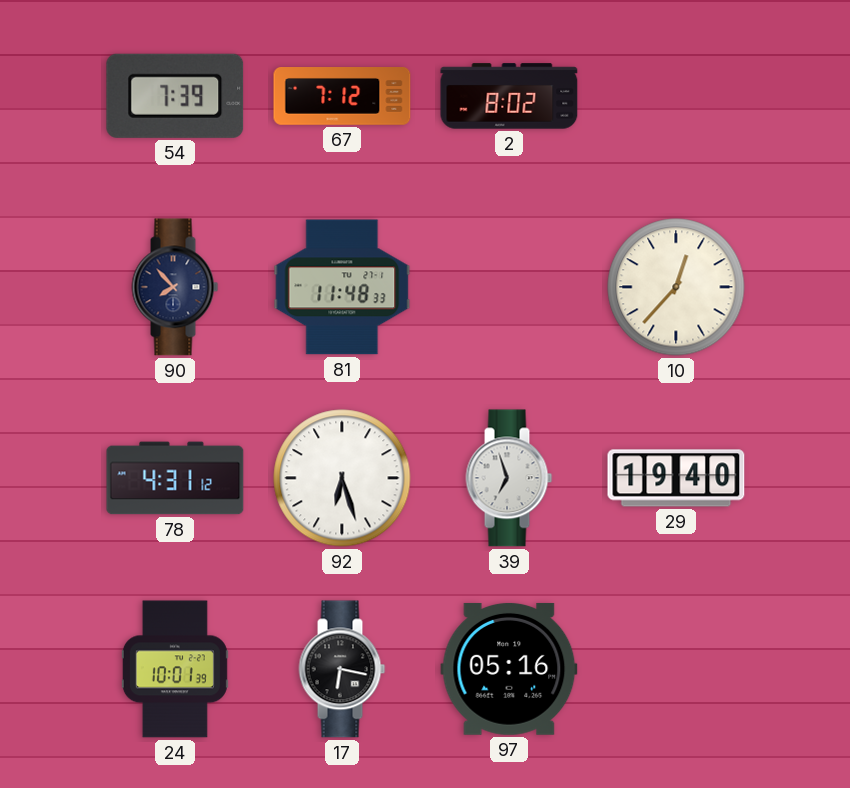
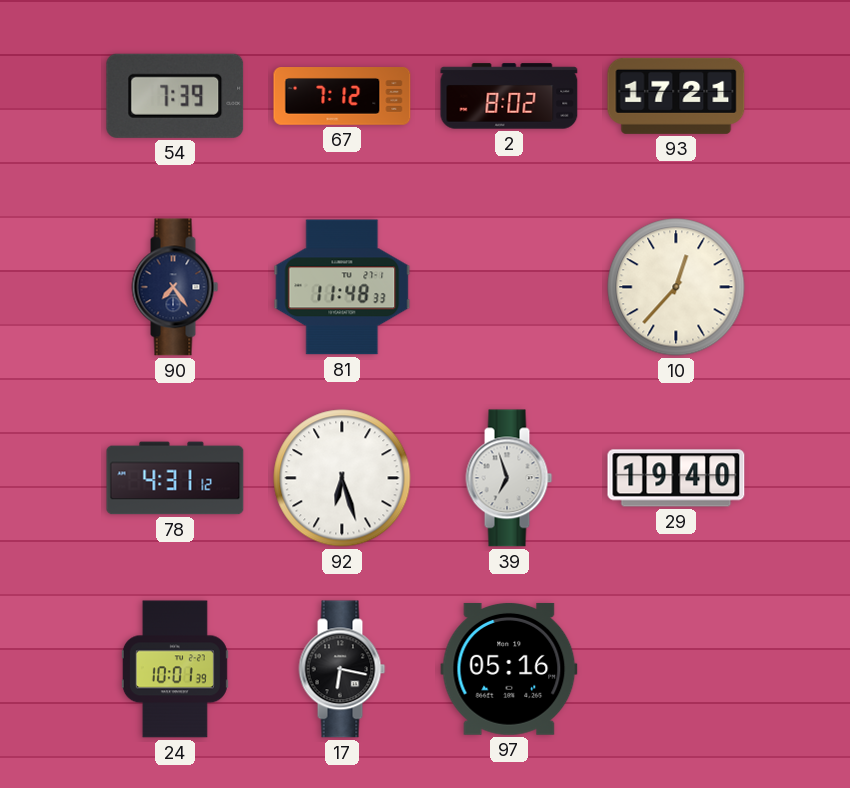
93: none -> 17:21 (676, 96)
90: 7:53 -> 7:24 (175, 287)
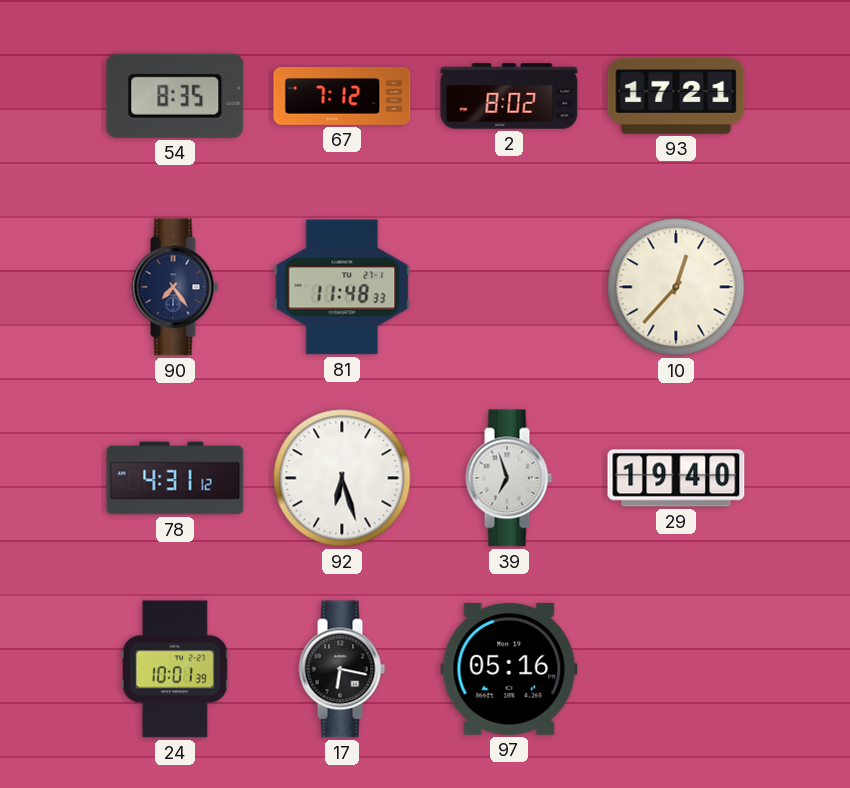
54: 7:39 -> 8:35 (175, 96)
